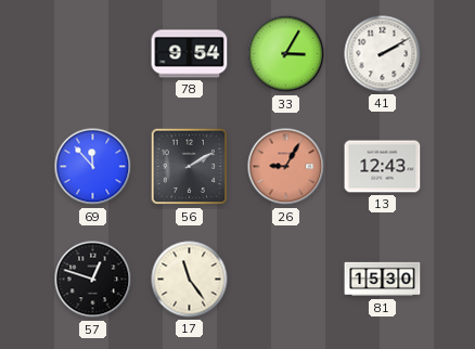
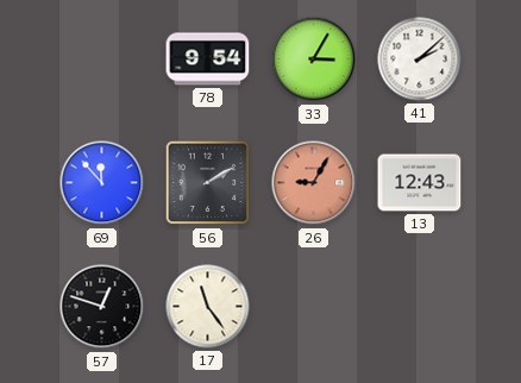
41: 2:10 -> 2:08 (420, 59)
81: 15:30 -> none (383, 280)
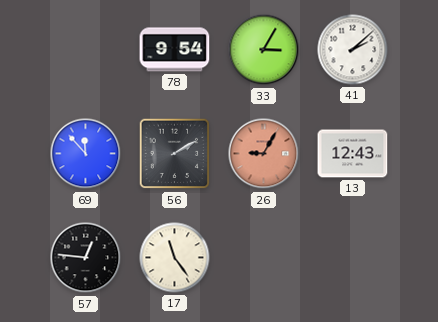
57: 12:48 -> 12:46 (86, 258)
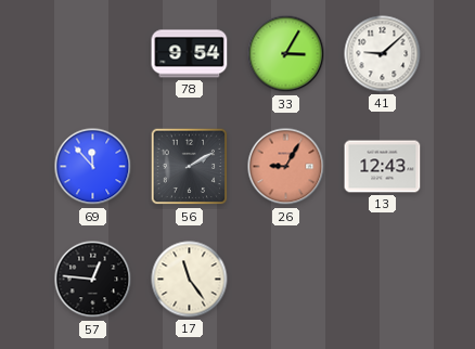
41: 2:08 -> 9:08 (383, 54)
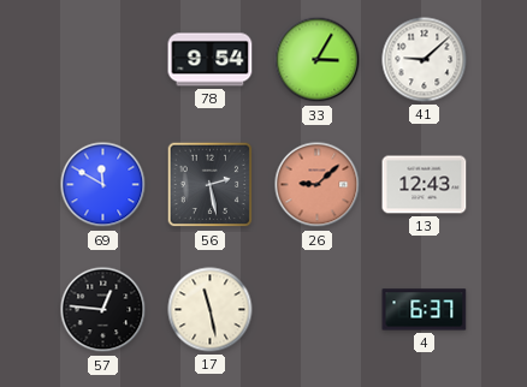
69: 11:53 -> 11:50 (103, 185)
56: 2:10 -> 2:28 (211, 185)
26: 9:05 -> 9:08 (318, 185)
17: 11:24 -> 11:28 (211, 310)
4: none -> 6:37 (425, 310)
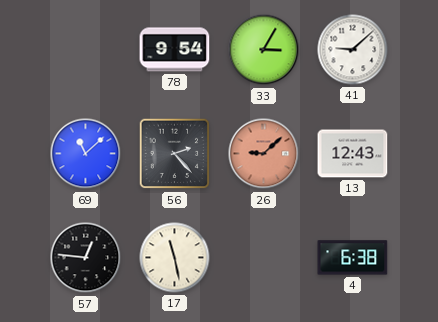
69: 11:50 -> 11:08 (86, 154)
56: 2:28 -> 2:23 (175, 154)
4: 6:37 -> 6:38 (353, 258)
